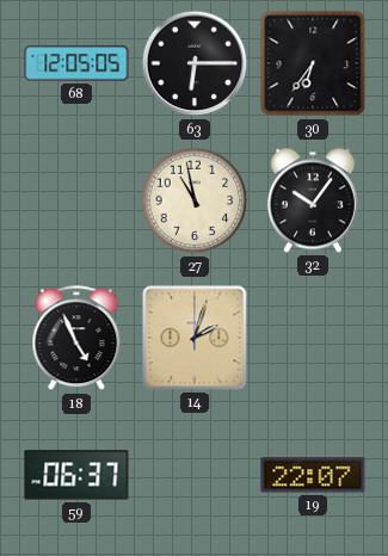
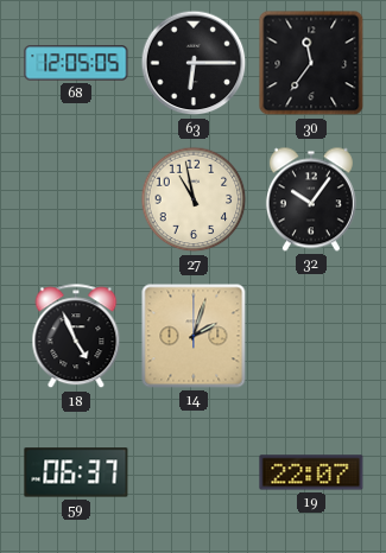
30: 6:36 -> 11:36 (311, 63)
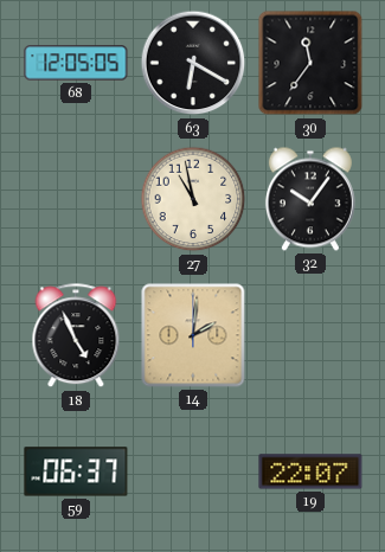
63: 6:15 -> 6:20 (193, 63)
14: 2:03 -> 2:01 (193, 335)
